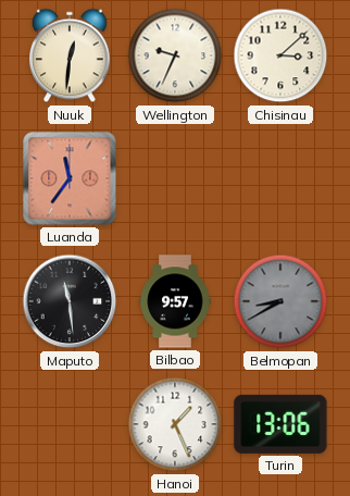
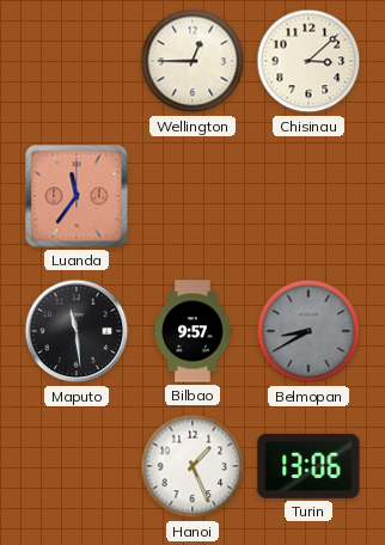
Nuuk: 12:31 -> none (71, 55)
Wellington: 9:34 -> 12:45 (192, 61)
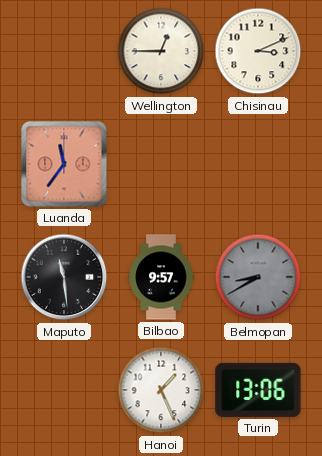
Chisinau: 3:08 -> 3:11 (258, 51)
